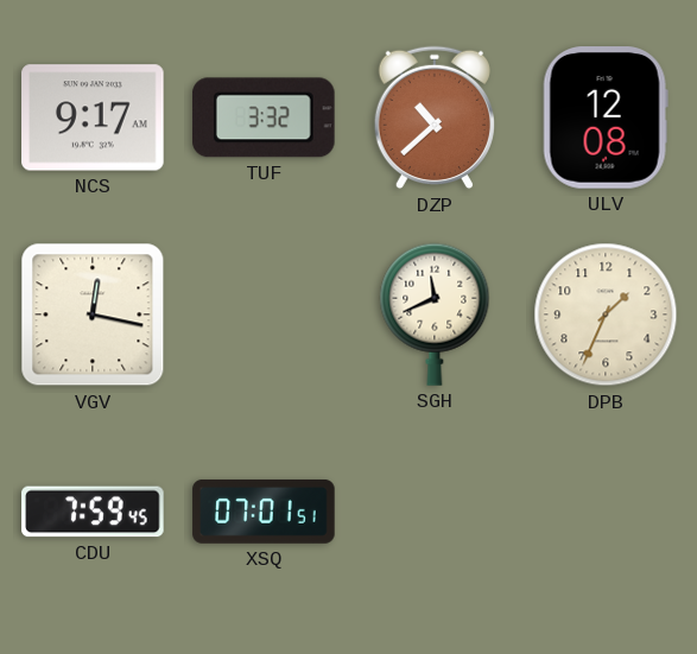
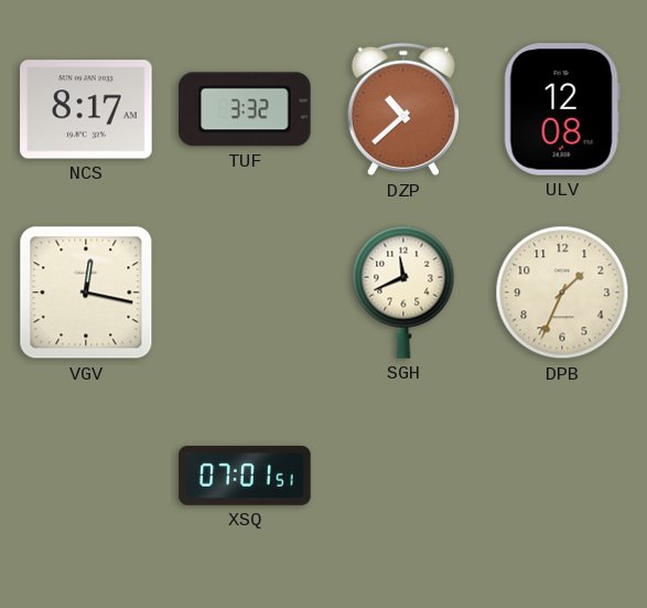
NCS: 9:17 -> 8:17 (86, 109)
CDU: 7:59 -> none (93, 512)
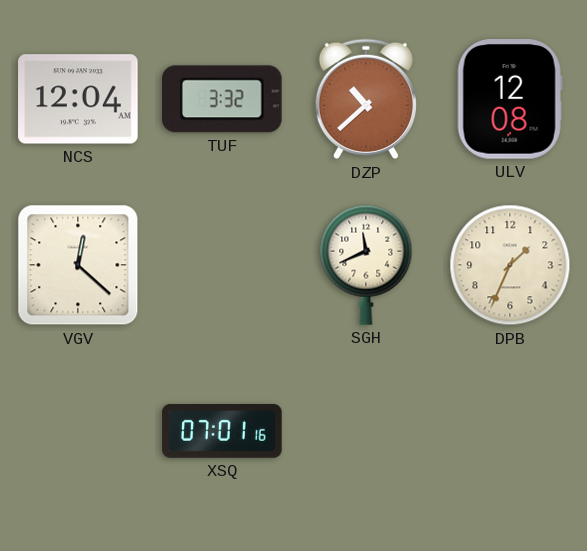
NCS: 8:17 -> 12:04 (78, 99)
VGV: 12:17 -> 12:22 (78, 265)
XSQ: 07:01:51 -> 07:01:16 (222, 431)
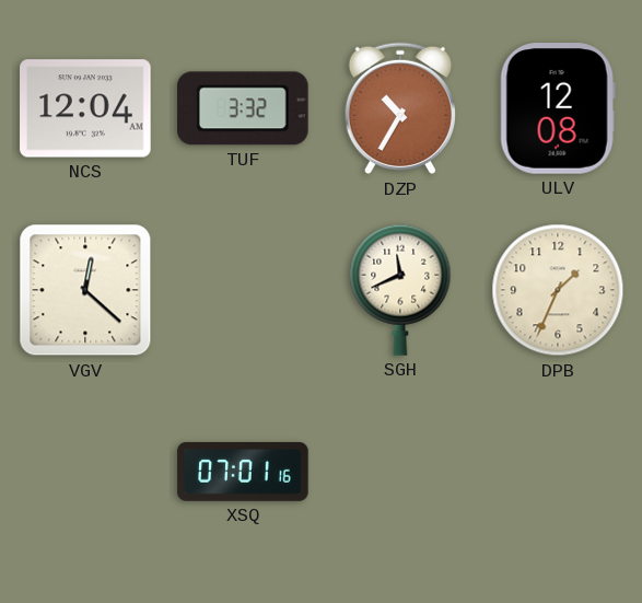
DZP: 10:38 -> 10:35 (400, 108)
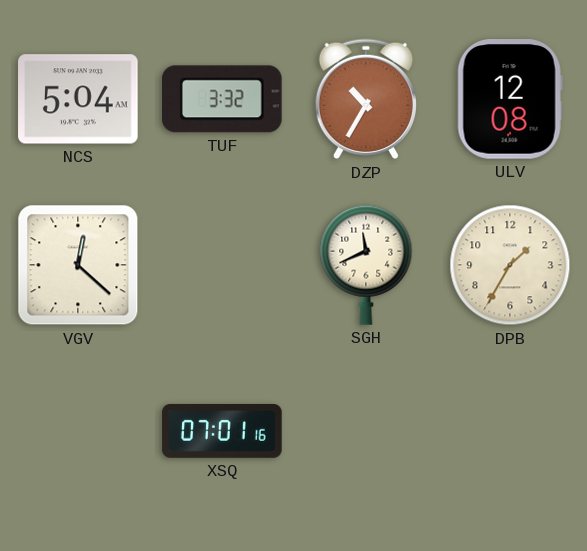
NCS: 12:04 -> 5:04 (78, 99)
DPB: 1:34 -> 1:35 (510, 265)
